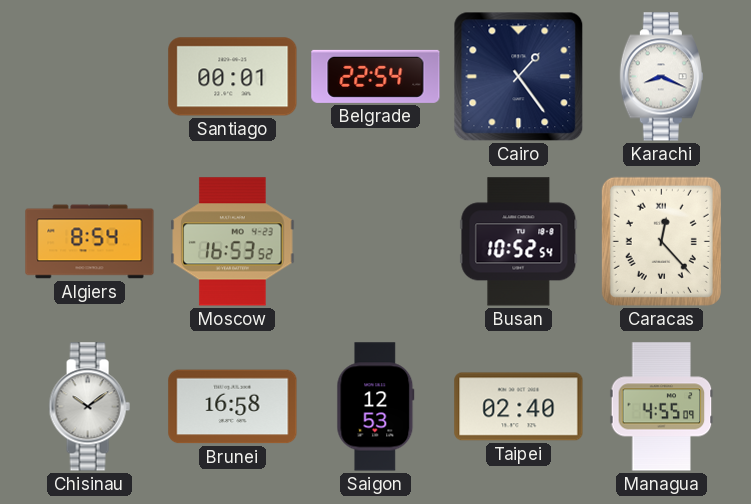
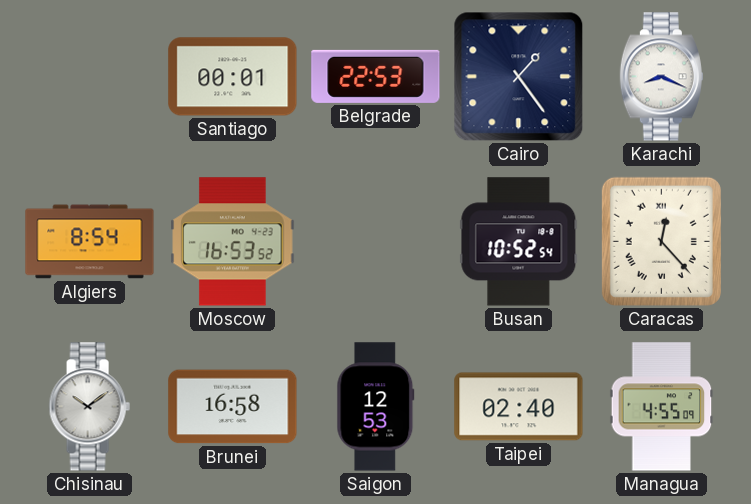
Belgrade: 22:54 -> 22:53 (376, 76)
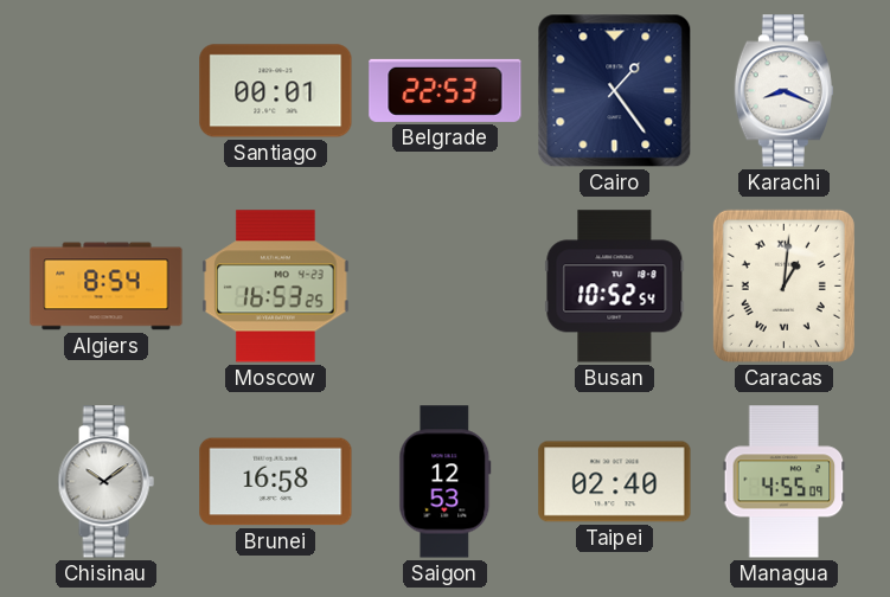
Moscow: 16:53:52 -> 16:53:25 (276, 287)
Caracas: 12:23 -> 1:01 (783, 285)
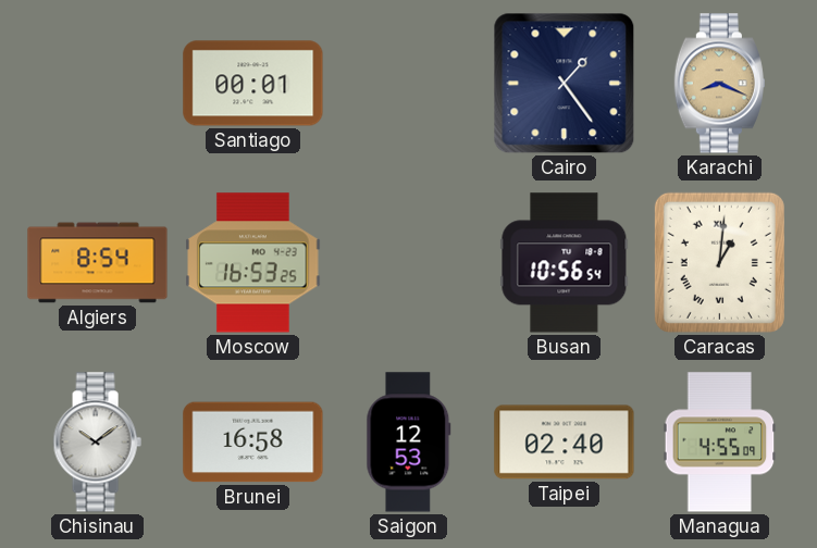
Belgrade: 22:53 -> none (446, 90)
Karachi dial: white -> champagne (719, 84)
Busan: 10:52 -> 10:56 (565, 263)
